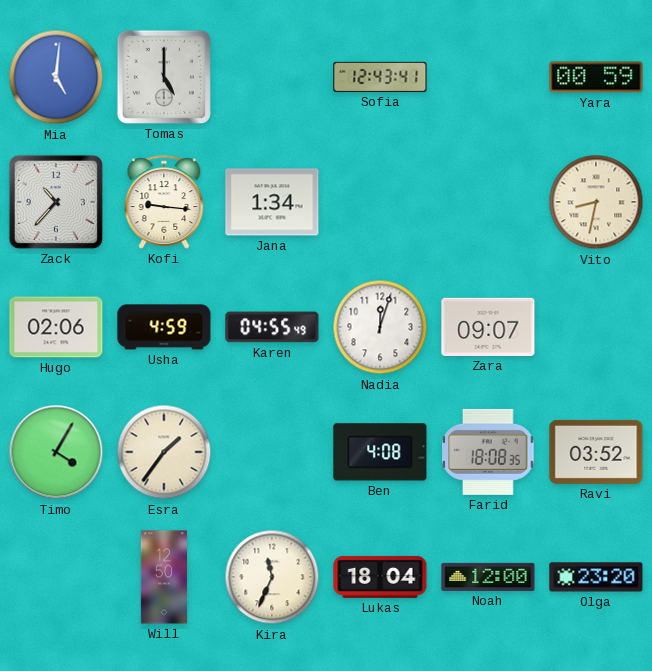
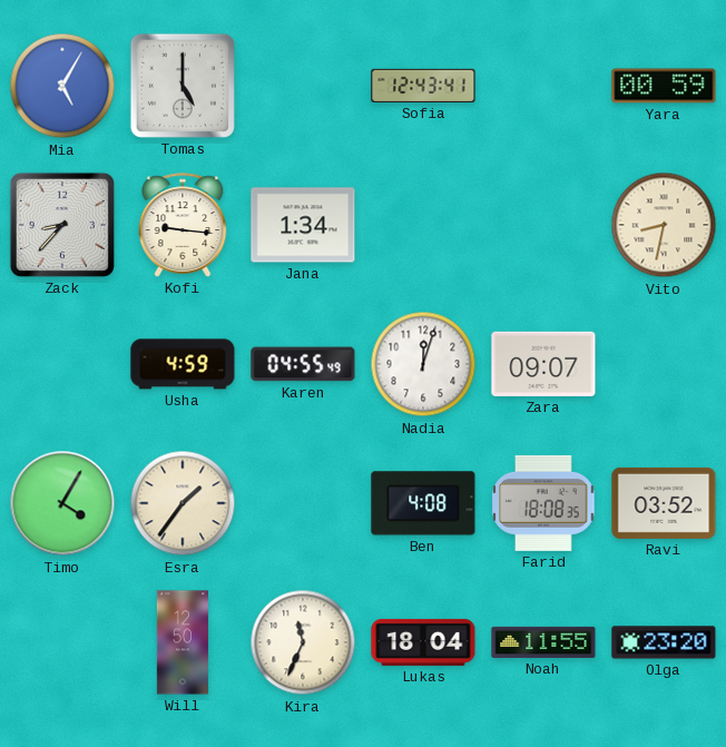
Mia: 5:01 -> 5:05 (62, 86)
Zack: 10:37 -> 8:37 (62, 225)
Hugo: 02:06 -> none (56, 327)
Noah: 12:00 -> 11:55 (543, 642)
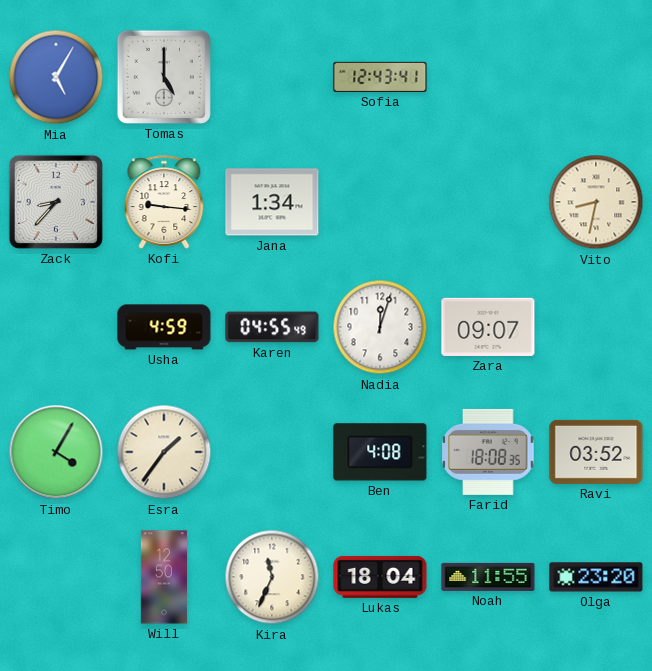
Yara: 00:59 -> none (664, 86)
